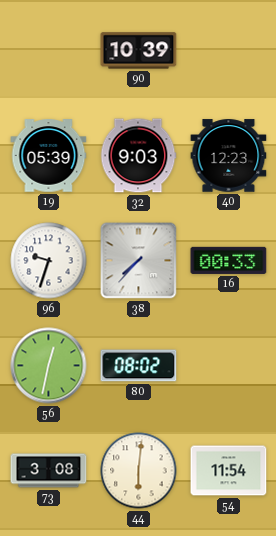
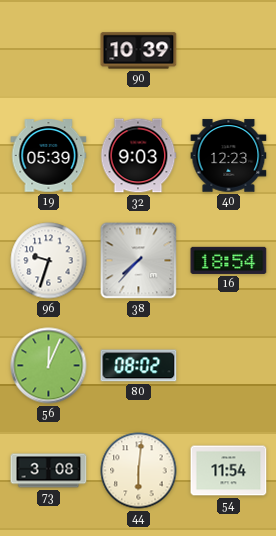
16: 00:33 -> 18:54 (229, 260)
56: 12:32 -> 12:04 (49, 366)
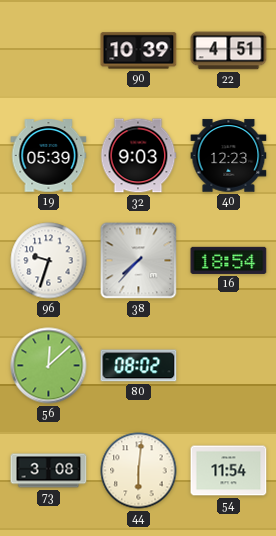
22: none -> 4:51 (229, 51)
56: 12:04 -> 12:08 (49, 366)
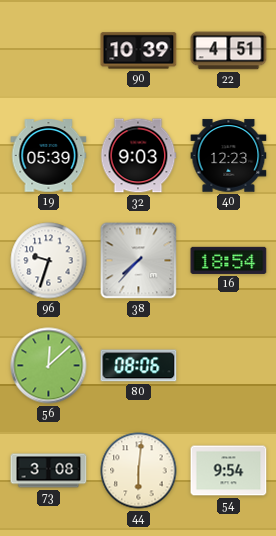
80: 08:02 -> 08:06 (139, 366)
54: 11:54 -> 9:54 (229, 471)
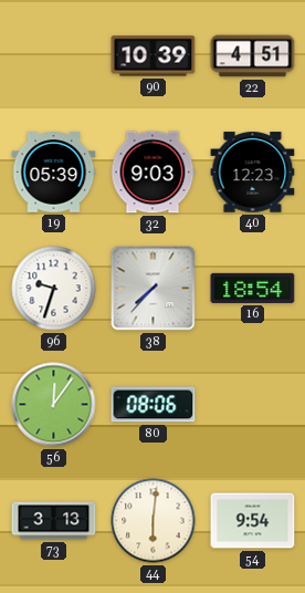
56: 12:08 -> 12:06 (54, 405)
73: 3:08 -> 3:13 (54, 521)
